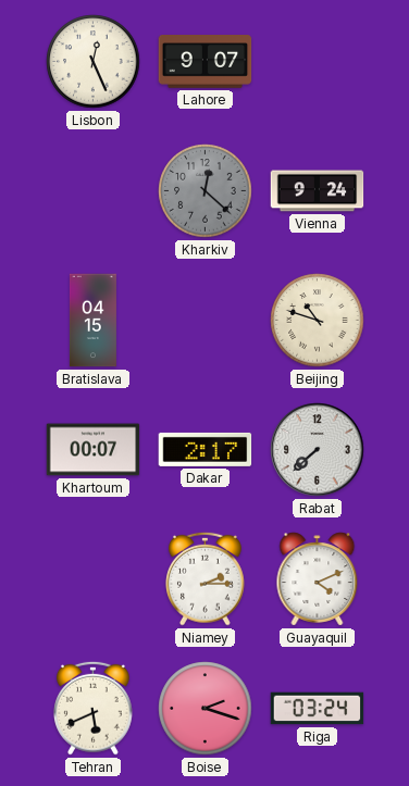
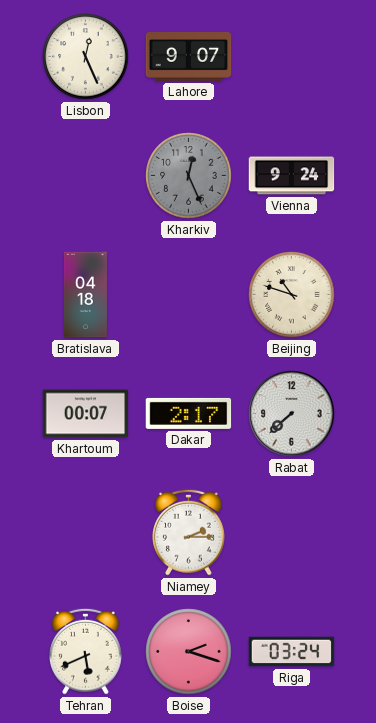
Kharkiv: 12:22 -> 12:26 (189, 176)
Bratislava: 04:15 -> 04:18 (85, 295)
Guayaquil: 4:11 -> none (318, 579)
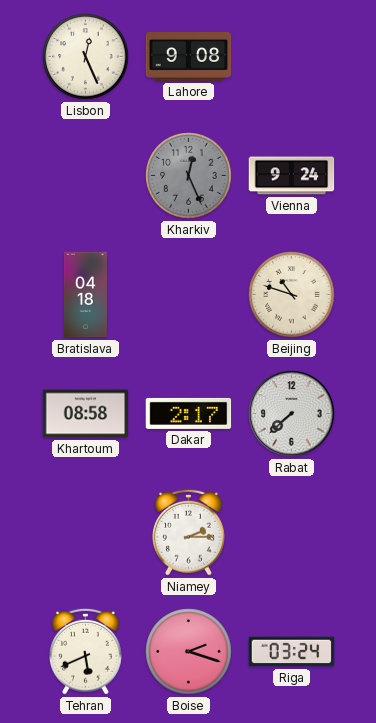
Lahore: 9:07 -> 9:08 (189, 57)
Khartoum: 00:07 -> 08:58 (86, 414)
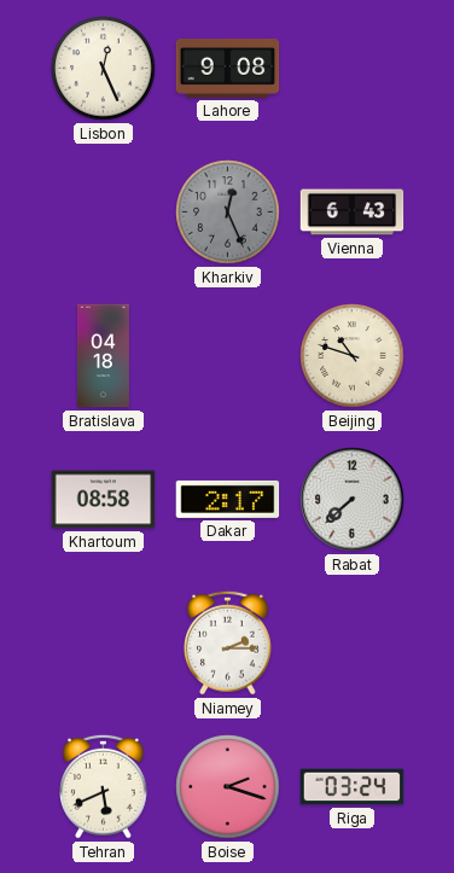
Vienna: 9:24 -> 6:43 (353, 213)
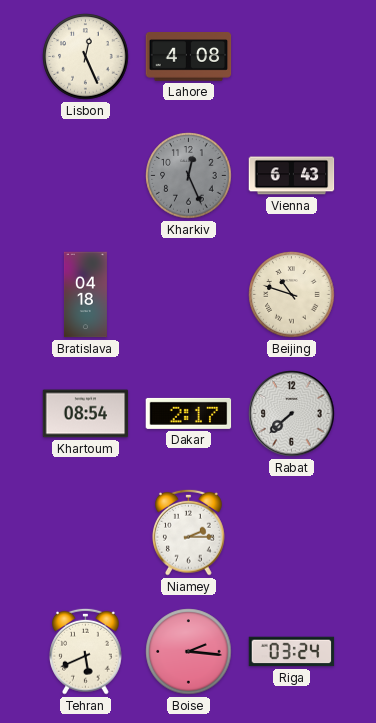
Lahore: 9:08 -> 4:08 (189, 57)
Khartoum: 08:58 -> 08:54 (86, 414)
Boise: 2:18 -> 2:16 (189, 652)
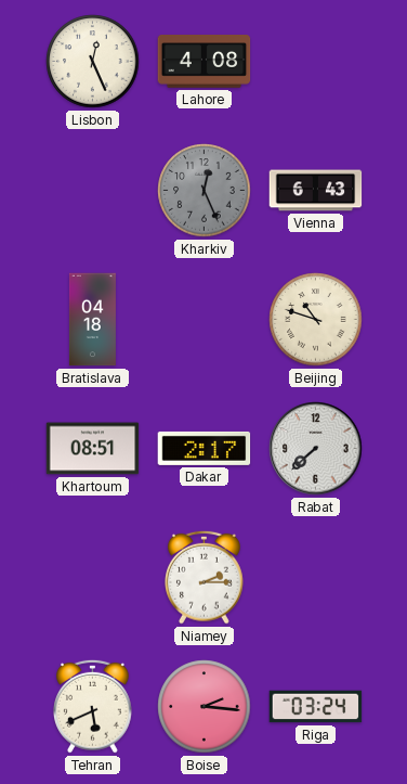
Khartoum: 08:54 -> 08:51 (93, 449)
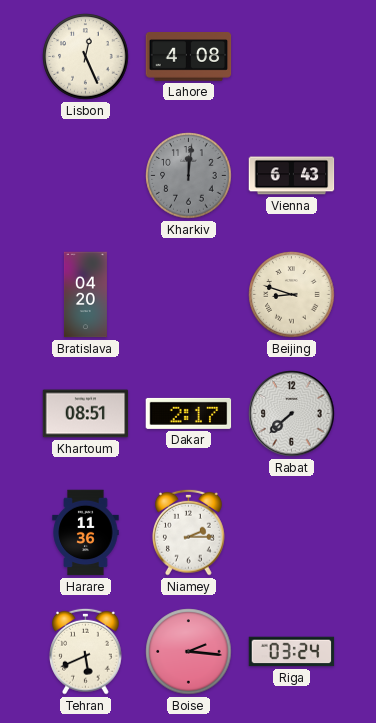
Kharkiv: 12:26 -> 12:01 (189, 176)
Bratislava: 04:18 -> 04:20 (85, 295)
Beijing: 10:48 -> 8:48 (292, 295)
Harare: none -> 11:36 (86, 533)
